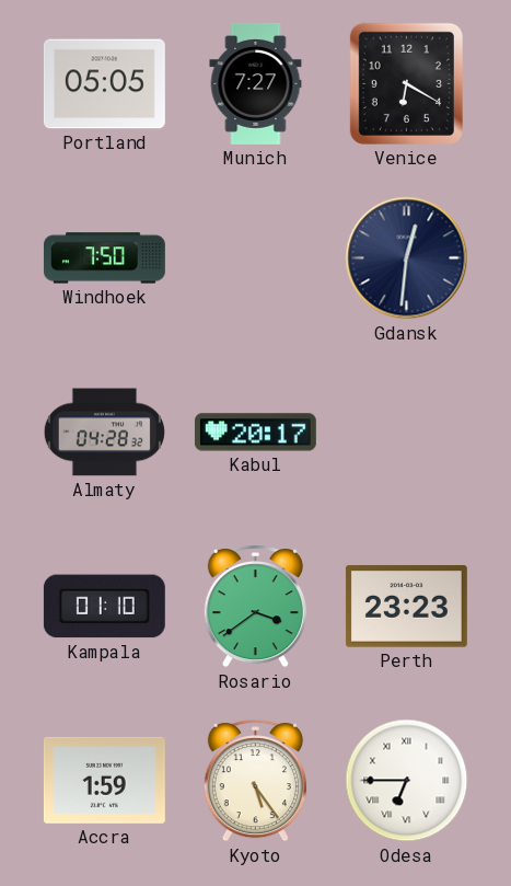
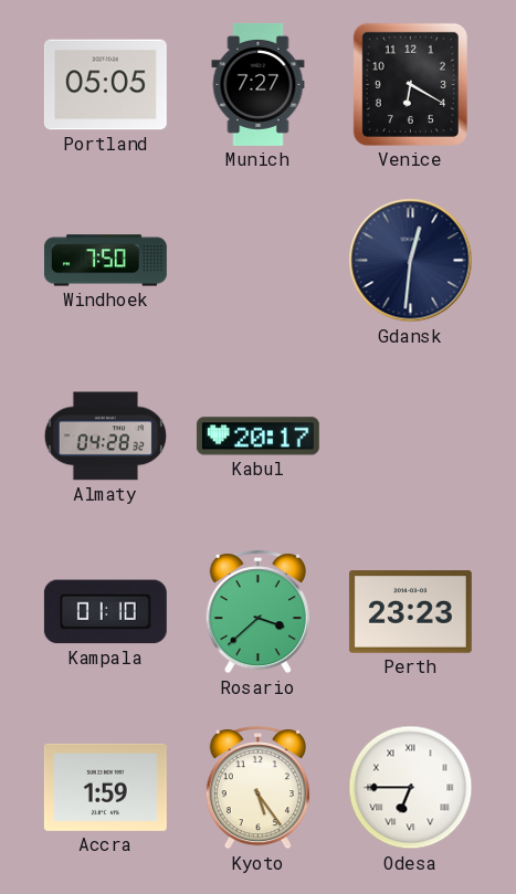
Rosario: 3:39 -> 3:38 (257, 612)
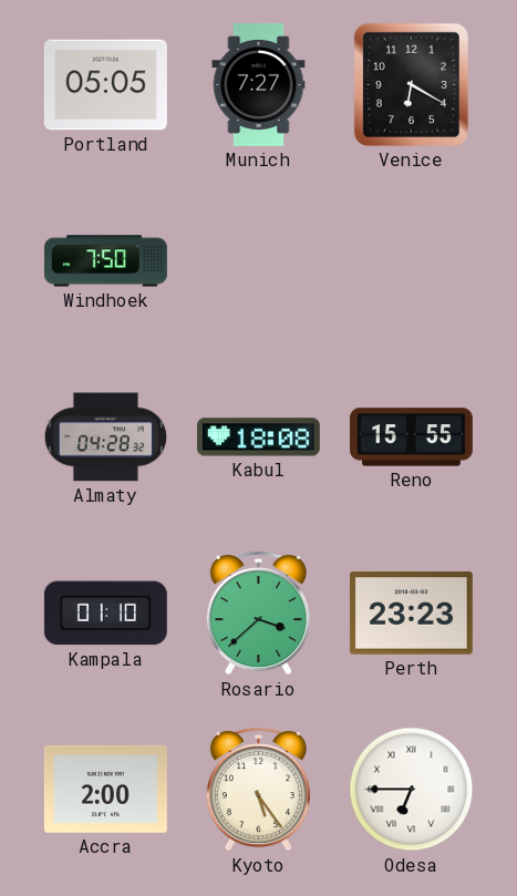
Gdansk: 12:31 -> none (411, 261)
Kabul: 20:17 -> 18:08 (258, 437)
Reno: none -> 15:55 (411, 437)
Accra: 1:59 -> 2:00 (105, 789)
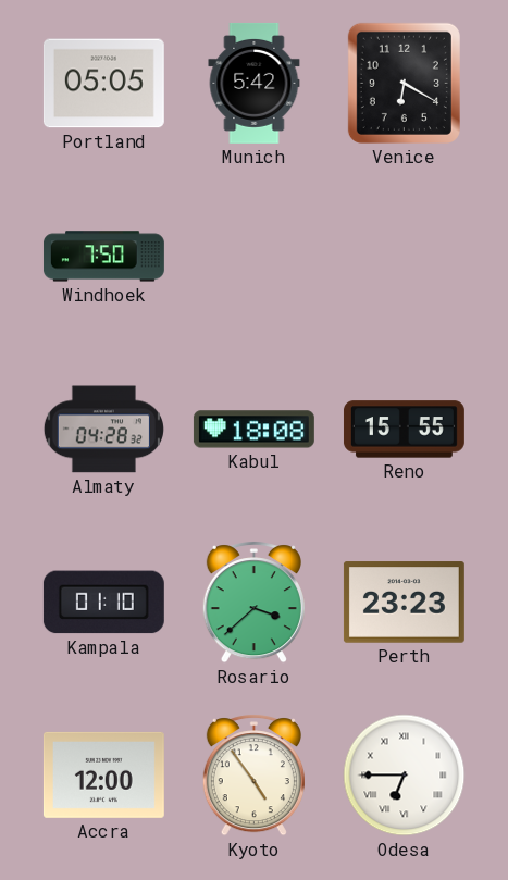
Munich: 7:27 -> 5:42 (255, 83)
Accra: 2:00 -> 12:00 (103, 774)
Kyoto: 5:24 -> 4:54 (253, 776)
